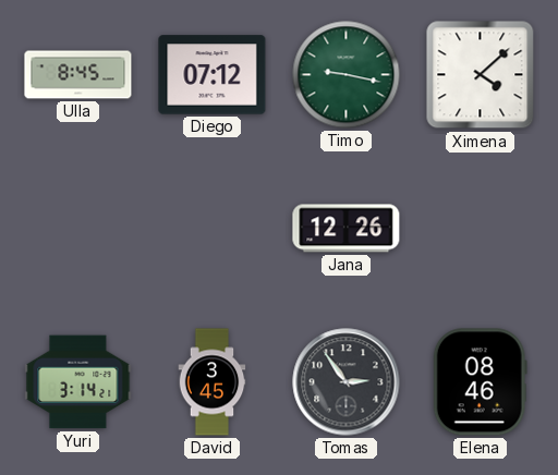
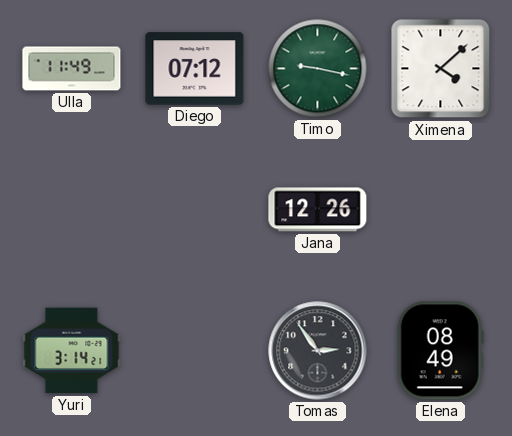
Ulla: 8:45 -> 11:49 (72, 69)
David: 3:45 -> none (213, 382)
Elena: 08:46 -> 08:49 (440, 351)
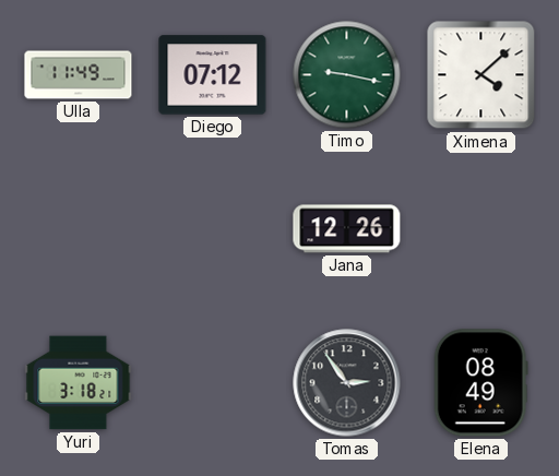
Yuri: 3:14 -> 3:18 (79, 383)
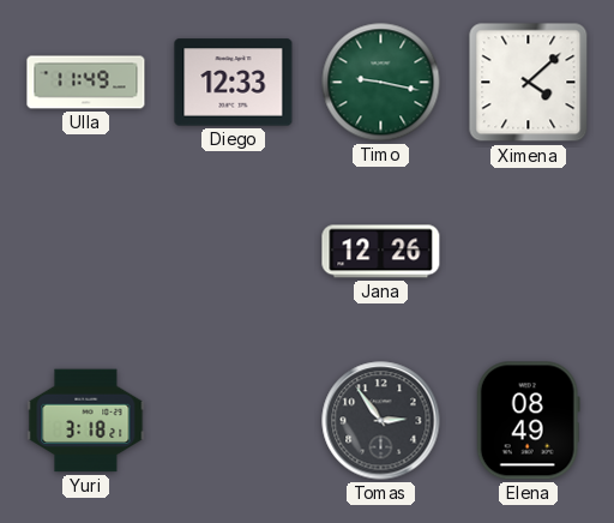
Diego: 07:12 -> 12:33 (234, 83)
